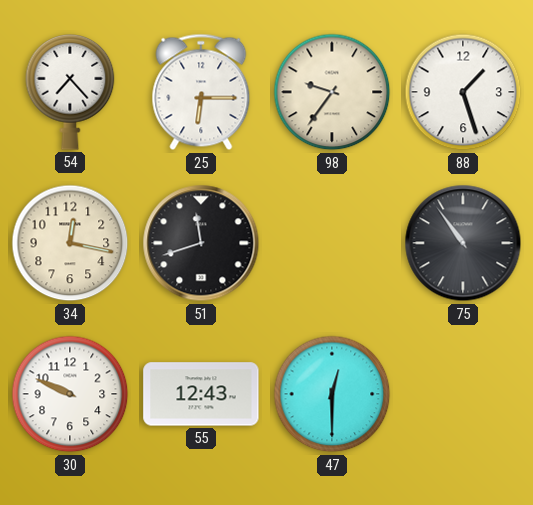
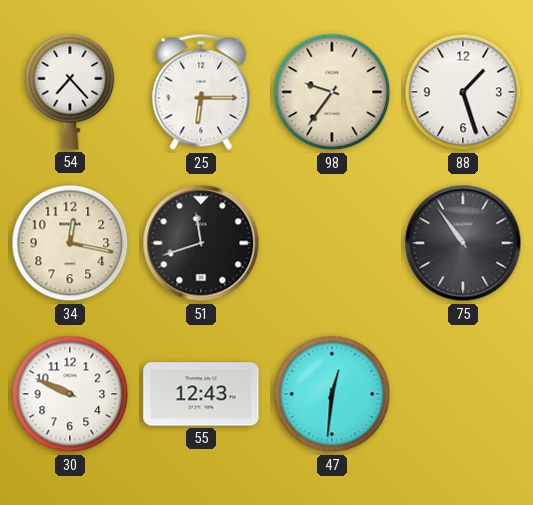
47: 12:30 -> 12:31 (332, 394)
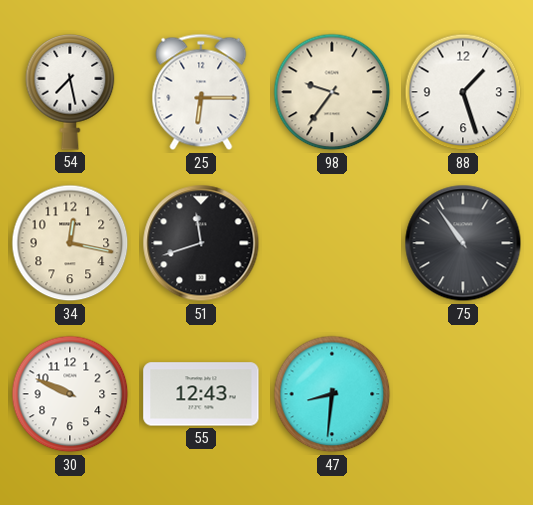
54: 7:23 -> 7:28 (70, 93)
47: 12:31 -> 8:31 (332, 394)
